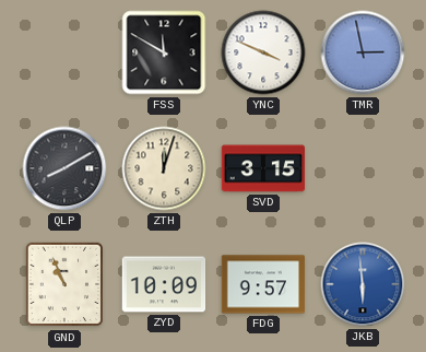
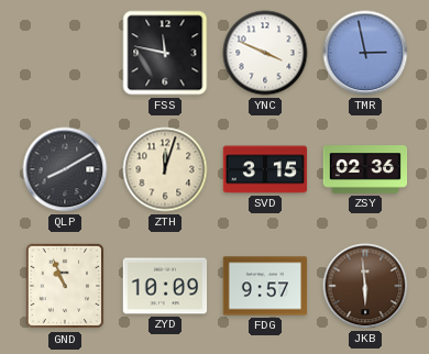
FSS: 11:50 -> 11:47 (165, 53)
ZSY: none -> 02:36 (365, 169)
JKB dial: blue -> brown (365, 286)
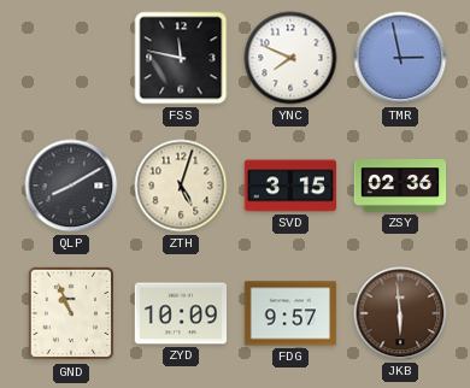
YNC: 3:49 -> 7:49 (290, 58)
ZTH: 12:03 -> 5:03 (181, 186)
